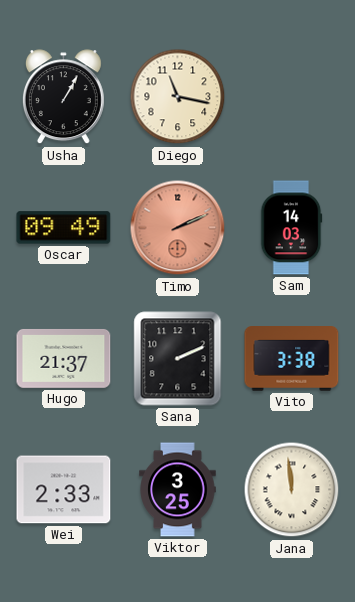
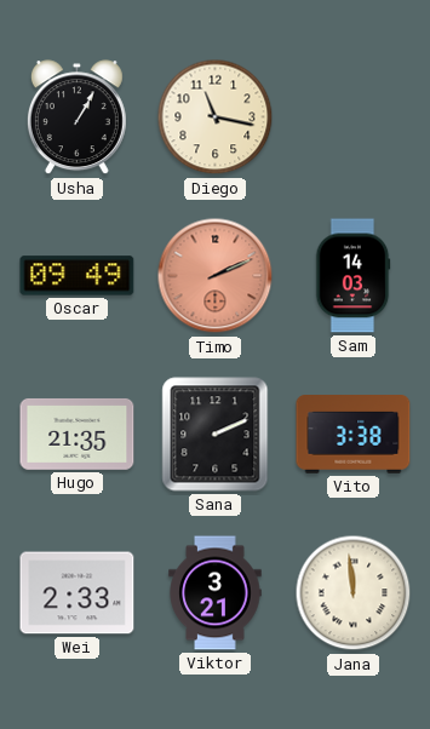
Hugo: 21:37 -> 21:35 (78, 435)
Viktor: 3:25 -> 3:21 (216, 593)
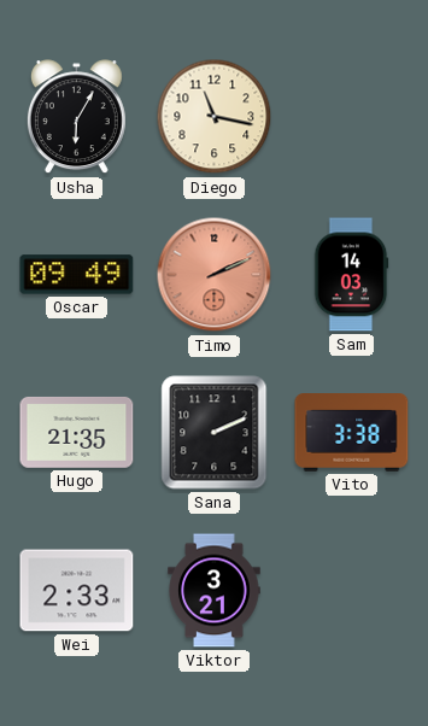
Usha: 1:05 -> 6:05 (76, 117)
Jana: 11:59 -> none (354, 593)
